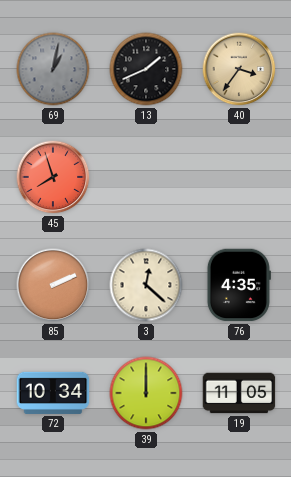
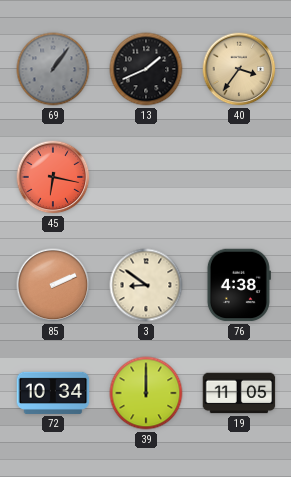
69: 1:02 -> 1:06 (53, 69)
45: 7:57 -> 6:17 (53, 177)
3: 12:22 -> 8:51 (146, 285)
76: 4:35 -> 4:38 (238, 285)
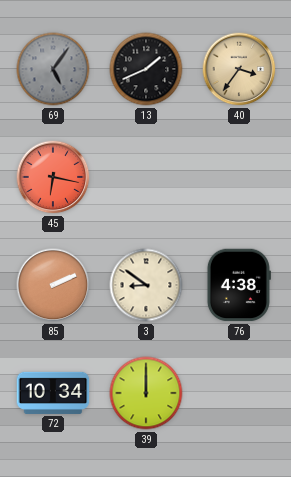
69: 1:06 -> 5:06 (53, 69)
19: 11:05 -> none (239, 393)
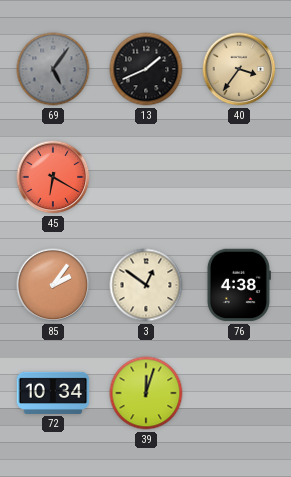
45: 6:17 -> 6:20 (53, 177)
85: 2:11 -> 2:06 (53, 285)
3: 8:51 -> 12:51 (146, 285)
39: 12:00 -> 12:03 (146, 393)
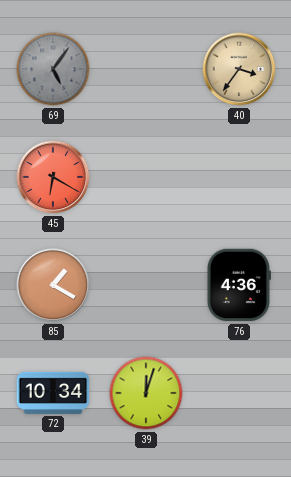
13: 1:41 -> none (146, 69)
85: 2:06 -> 1:20 (53, 285)
3: 12:51 -> none (146, 285)
76: 4:38 -> 4:36 (238, 285)
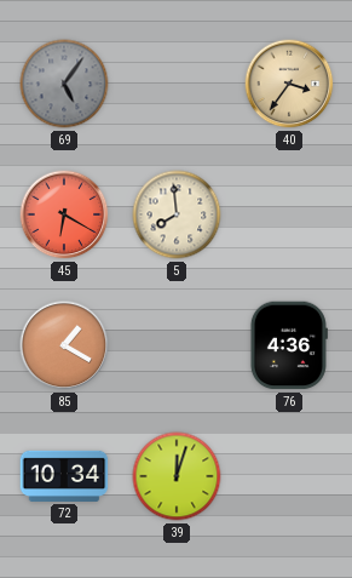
5: none -> 7:59 (177, 214)
